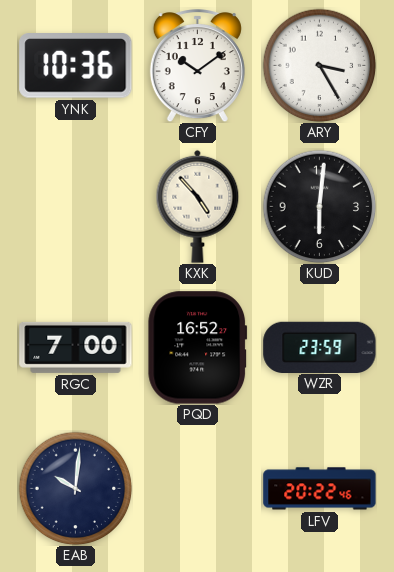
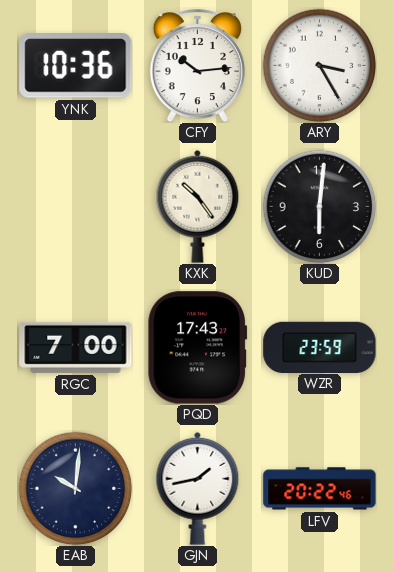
CFY: 10:09 -> 10:14 (197, 66)
KXK: 4:53 -> 10:24 (198, 206)
PQD: 16:52 -> 17:43 (198, 348)
GJN: none -> 1:43 (198, 488)
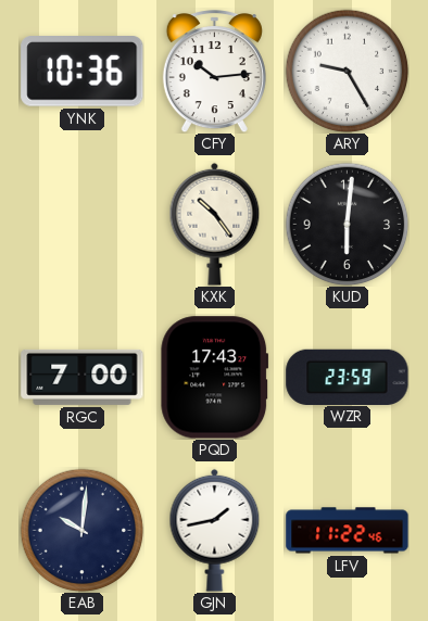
ARY: 3:25 -> 9:25 (347, 71)
LFV: 20:22 -> 11:22 (348, 531)
